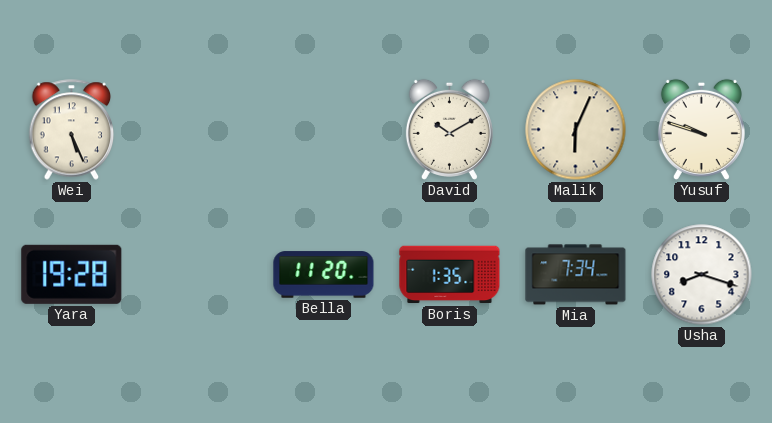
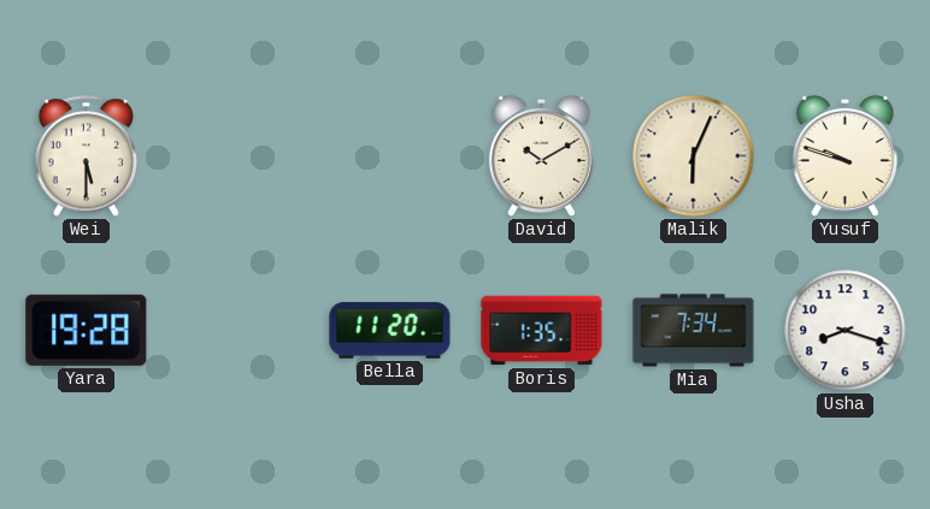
Wei: 5:26 -> 5:30 (87, 156)
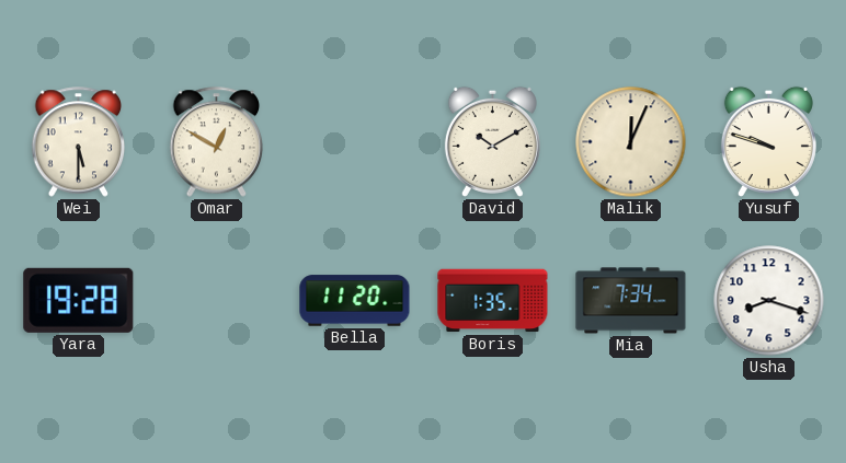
Omar: none -> 12:50 (217, 142)
Malik: 6:04 -> 12:04 (631, 142)
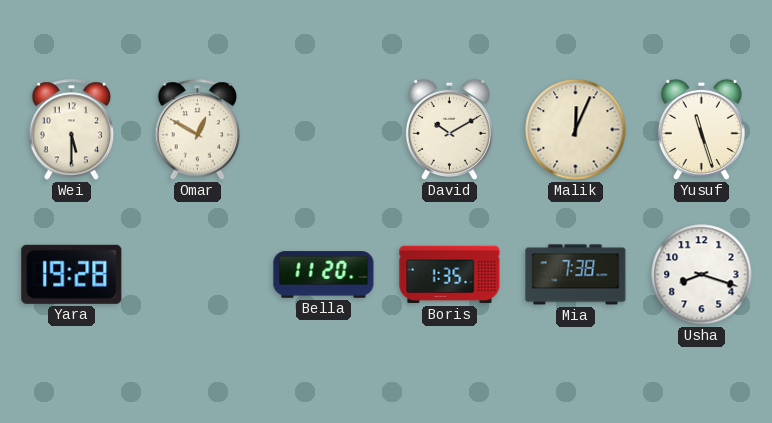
Yusuf: 9:48 -> 11:27 (701, 129)
Mia: 7:34 -> 7:38 (576, 275)
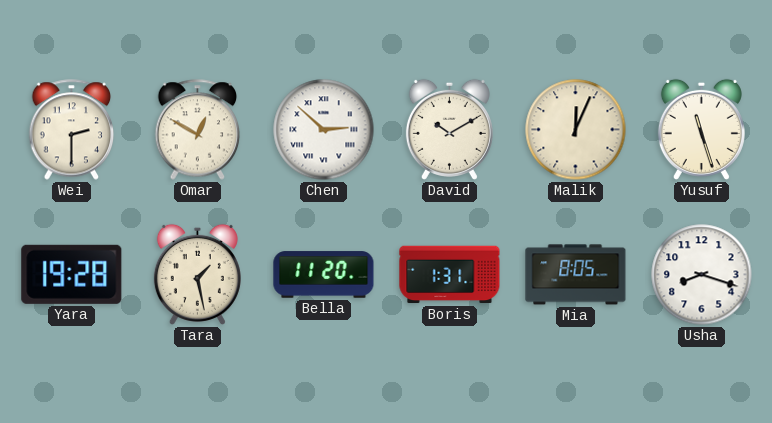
Wei: 5:30 -> 2:30 (72, 130)
Chen: none -> 2:52 (324, 130)
Tara: none -> 1:28 (197, 274)
Boris: 1:35 -> 1:31 (450, 275)
Mia: 7:38 -> 8:05 (576, 275)
